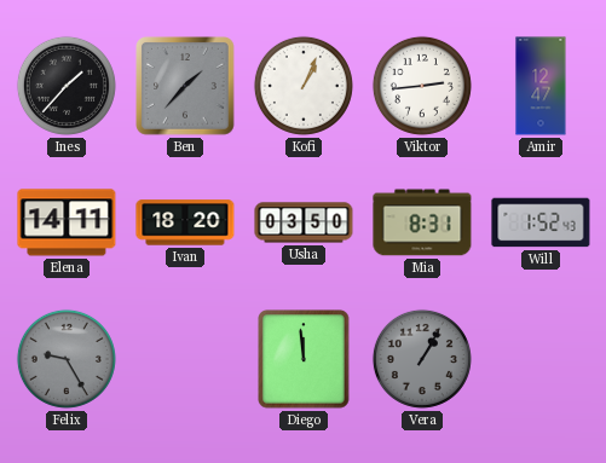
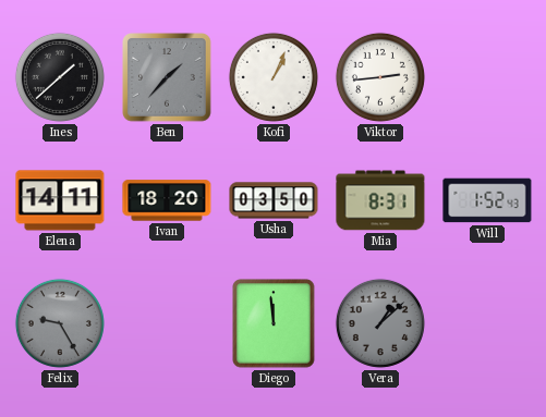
Ines: 1:37 -> 1:38 (60, 77)
Amir: 12:47 -> none (541, 86)
Vera: 1:05 -> 1:08 (380, 323)
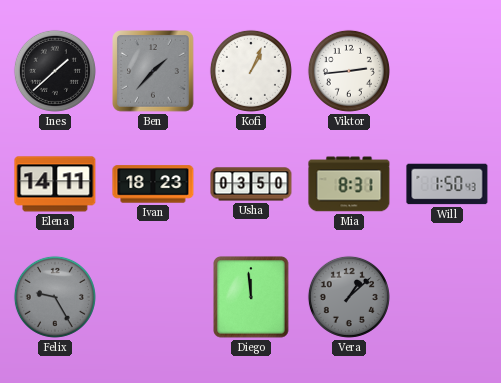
Ivan: 18:20 -> 18:23 (153, 184)
Will: 1:52 -> 1:50 (447, 184)
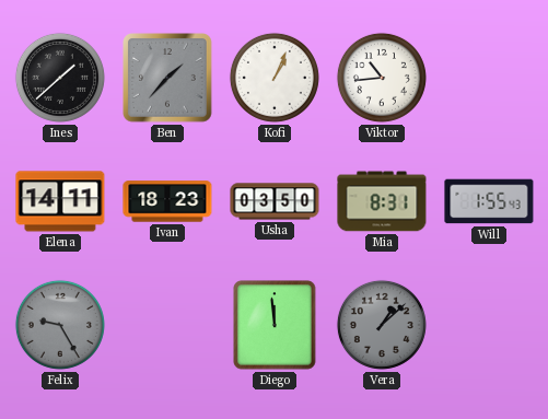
Viktor: 2:44 -> 10:44 (382, 78)
Will: 1:50 -> 1:55 (489, 201)
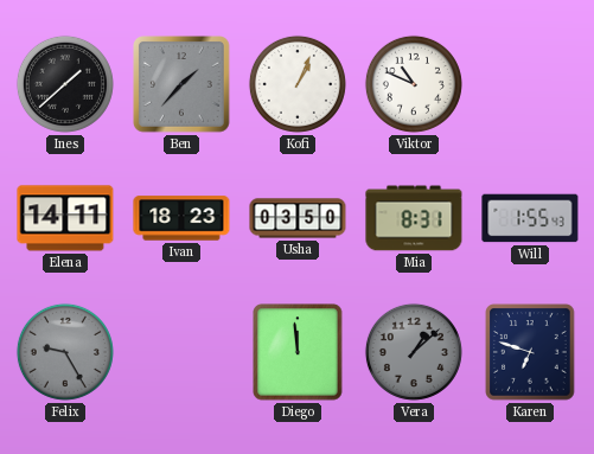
Viktor: 10:44 -> 10:49 (414, 84)
Karen: none -> 6:48 (530, 352)
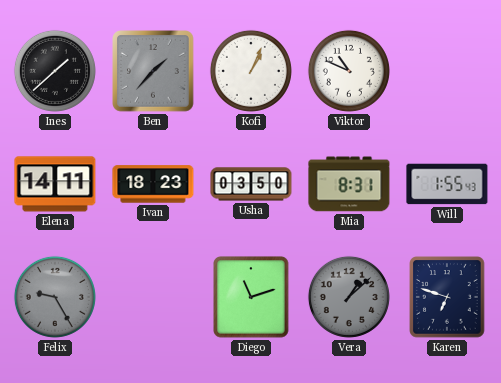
Diego: 11:59 -> 11:12 (251, 297)
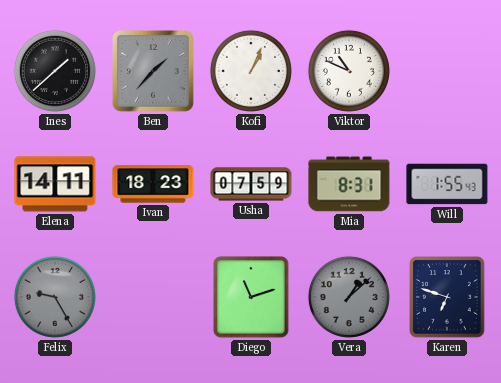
Usha: 03:50 -> 07:59 (251, 184)
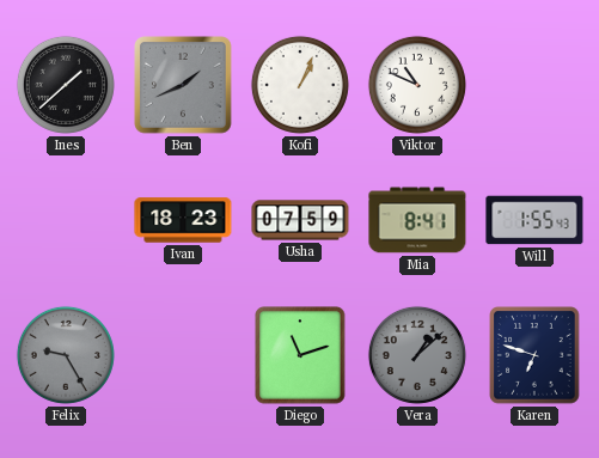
Ben: 1:37 -> 1:41 (184, 86)
Elena: 14:11 -> none (55, 184)
Mia: 8:31 -> 8:41 (417, 220)
